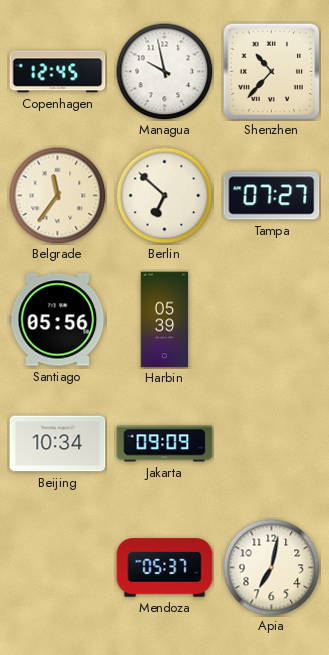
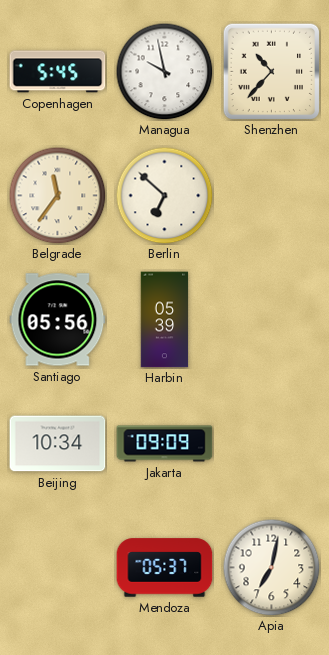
Copenhagen: 12:45 -> 5:45 (58, 72)
Tampa: 07:27 -> none (272, 196)
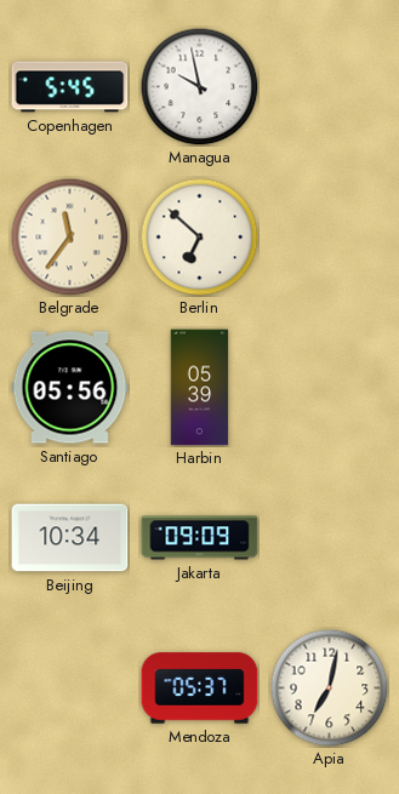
Shenzhen: 10:37 -> none (271, 71)
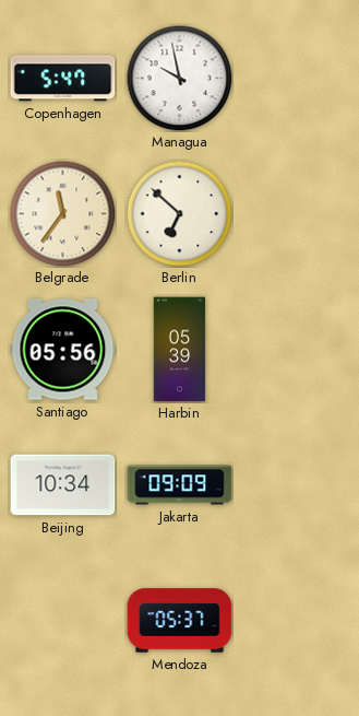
Copenhagen: 5:45 -> 5:47 (63, 79)
Apia: 7:02 -> none (329, 687)
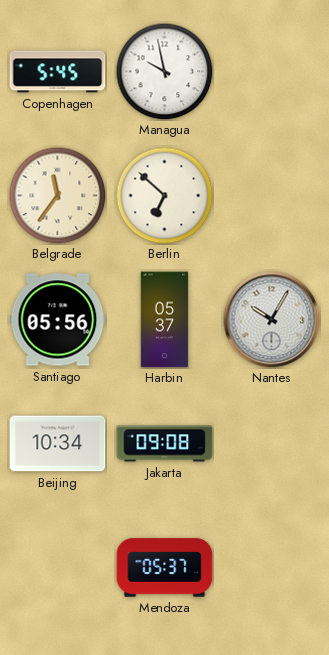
Copenhagen: 5:47 -> 5:45 (58, 72)
Harbin: 05:39 -> 05:37 (165, 320)
Nantes: none -> 10:05 (272, 320)
Jakarta: 09:09 -> 09:08 (165, 444)
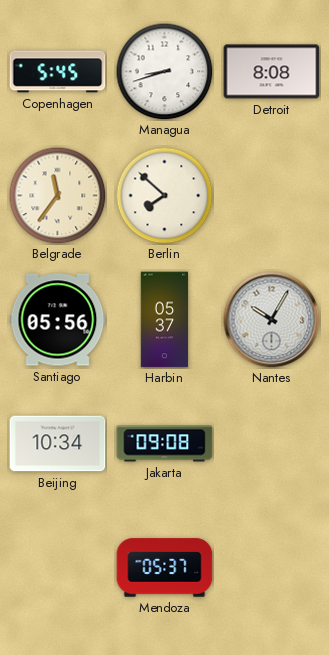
Managua: 9:58 -> 8:42 (164, 71)
Detroit: none -> 8:08 (272, 72)
Berlin: 6:52 -> 7:52 (164, 195)
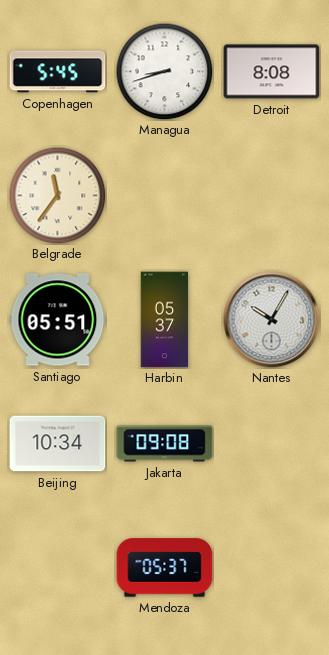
Berlin: 7:52 -> none (164, 195)
Santiago: 05:56 -> 05:51 (58, 320)
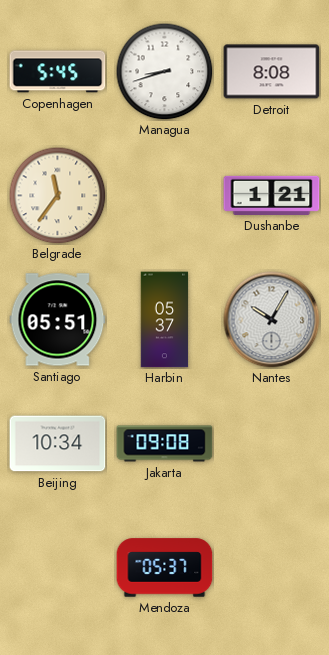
Dushanbe: none -> 1:21 (272, 195)
